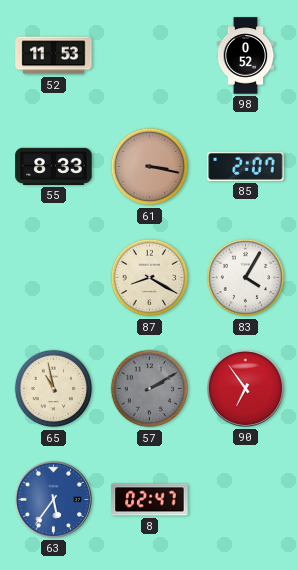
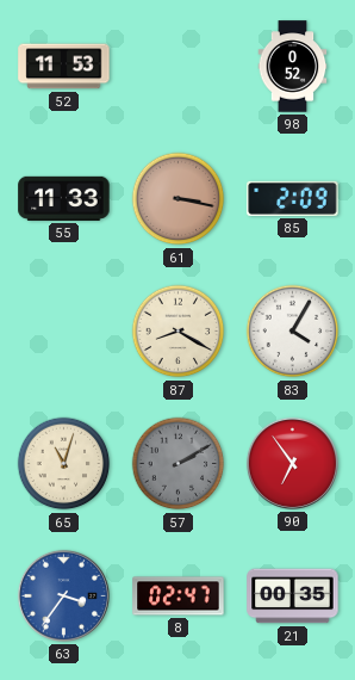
55: 8:33 -> 11:33 (64, 198)
85: 2:07 -> 2:09 (293, 198)
65: 10:58 -> 11:03 (64, 464)
63: 5:36 -> 3:36 (63, 595)
21: none -> 00:35 (293, 596)
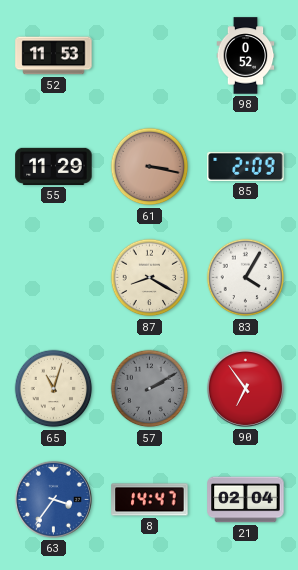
55: 11:33 -> 11:29 (54, 166)
8: 02:47 -> 14:47 (150, 500)
21: 00:35 -> 02:04 (246, 500)
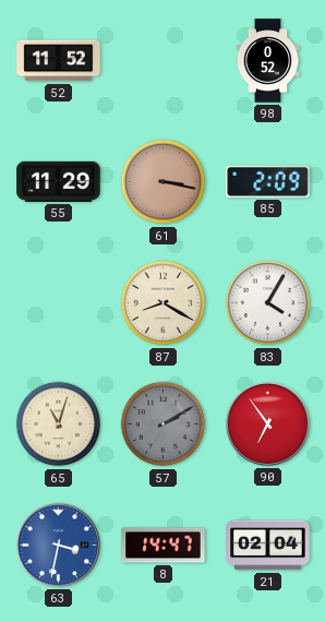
52: 11:53 -> 11:52 (59, 61)
63: 3:36 -> 3:32 (58, 545)
